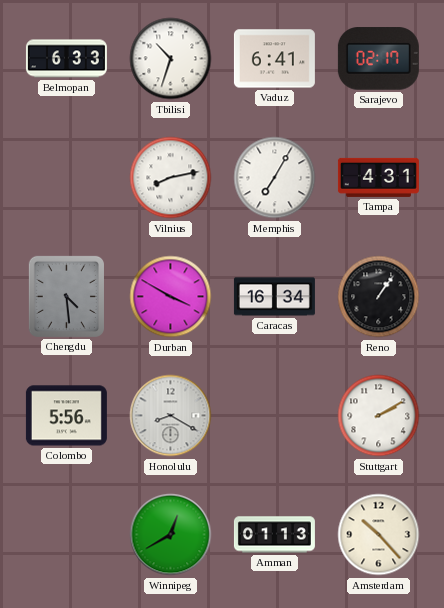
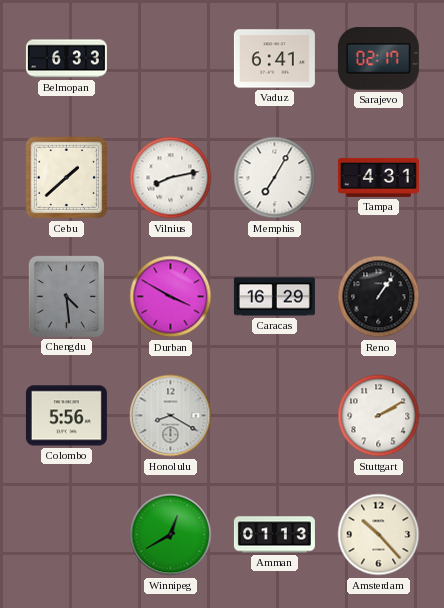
Tbilisi: 10:33 -> none (171, 59)
Cebu: none -> 1:38 (67, 178)
Caracas: 16:34 -> 16:29 (274, 297)
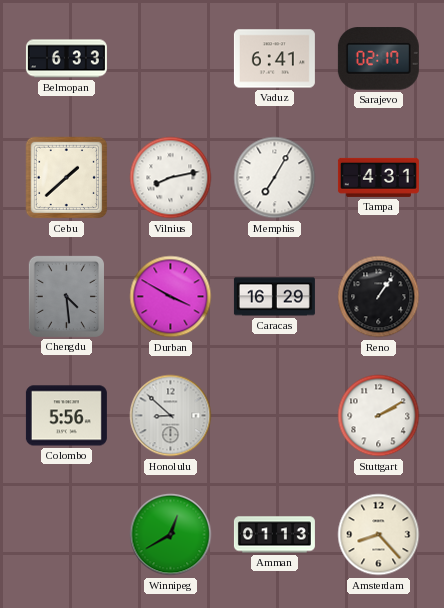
Honolulu: 8:20 -> 8:52 (171, 416)
Amsterdam: 10:23 -> 8:23 (379, 535)
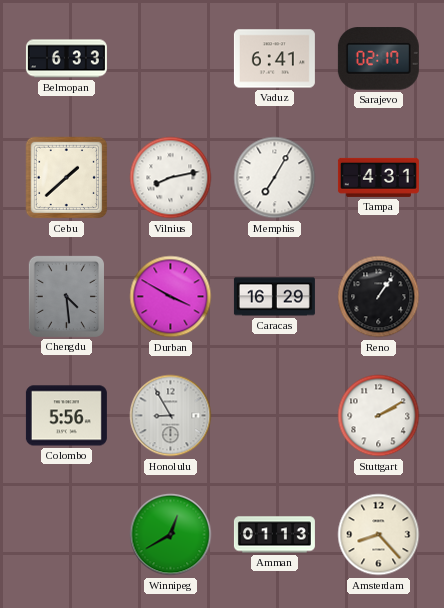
Honolulu: 8:52 -> 8:55 (171, 416)
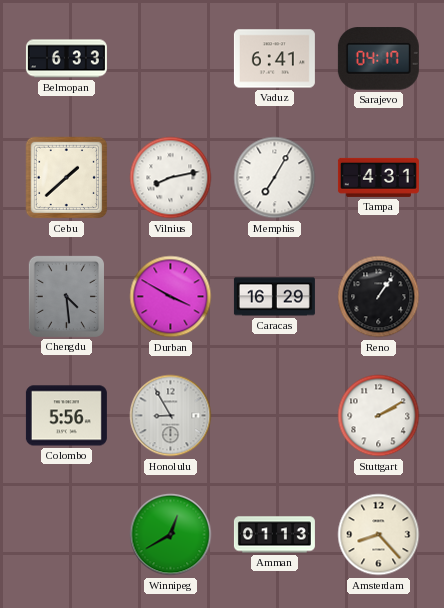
Sarajevo: 02:17 -> 04:17 (378, 59)
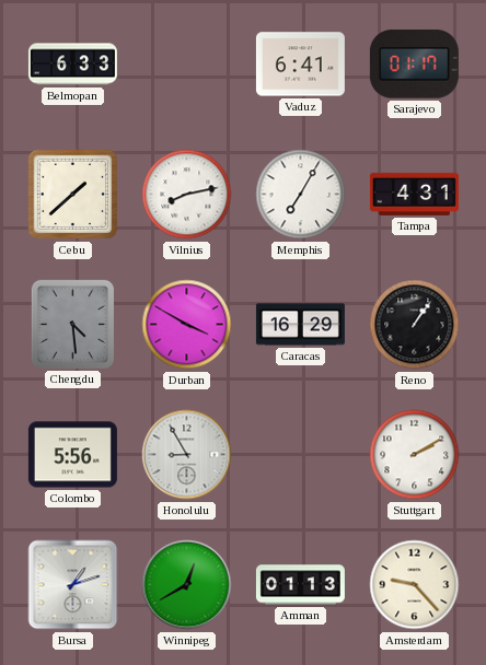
Sarajevo: 04:17 -> 01:17 (414, 65)
Bursa: none -> 1:12 (73, 585)
Amsterdam: 8:23 -> 9:23 (415, 585)
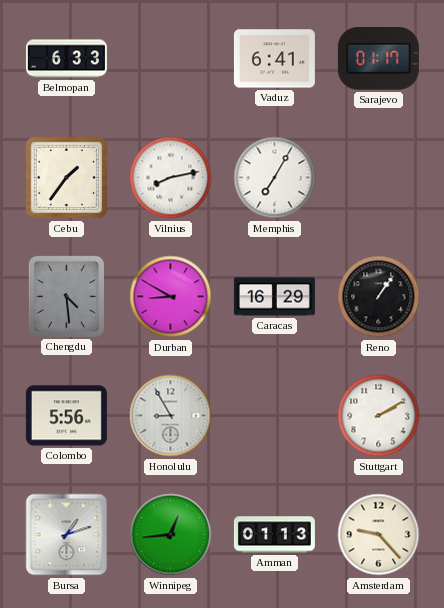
Cebu: 1:38 -> 1:36 (67, 178)
Tampa: 4:31 -> none (414, 194)
Durban: 3:50 -> 8:50 (171, 297)
Winnipeg: 12:40 -> 12:44 (171, 535)
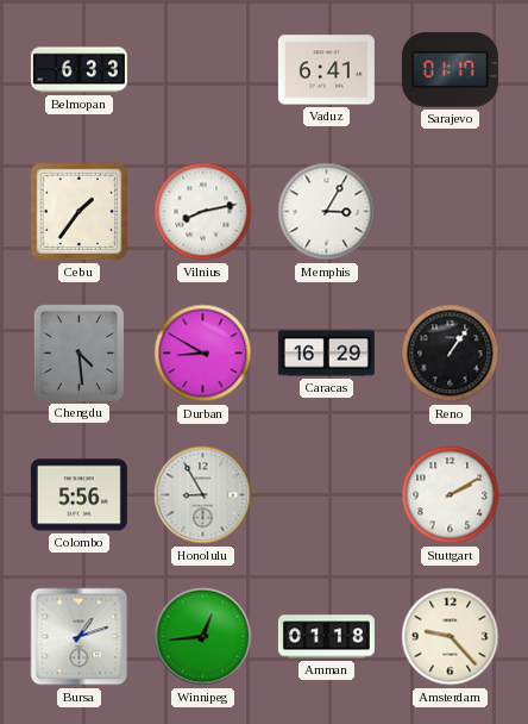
Memphis: 7:05 -> 3:05 (327, 212)
Amman: 01:13 -> 01:18 (326, 637)
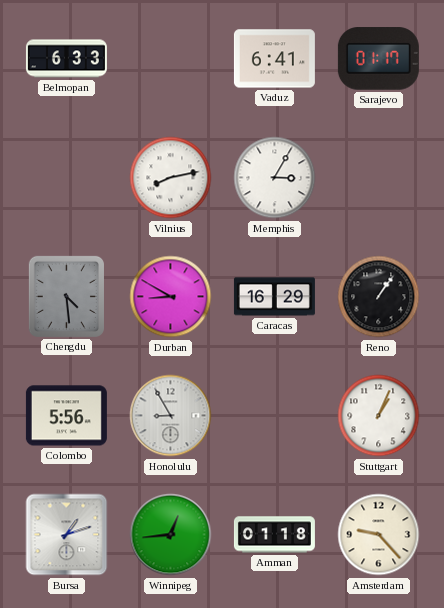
Cebu: 1:36 -> none (80, 212)
Stuttgart: 2:10 -> 1:04 (379, 416)
